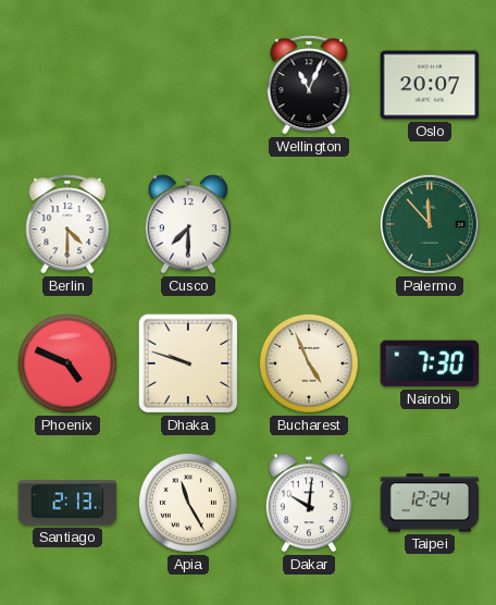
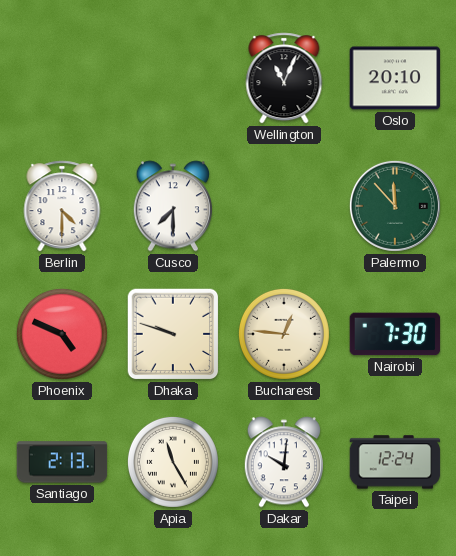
Oslo: 20:07 -> 20:10 (395, 78)
Bucharest: 4:56 -> 12:46 (284, 334)
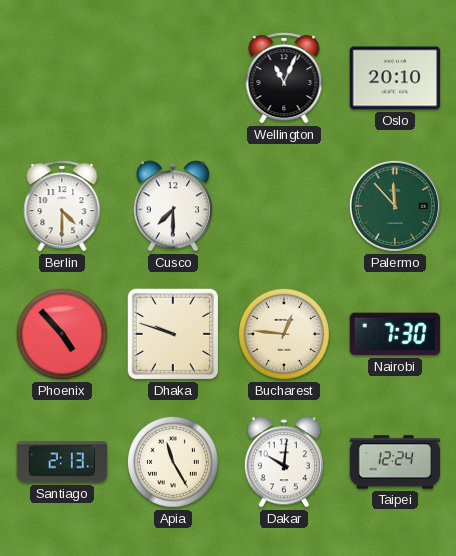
Phoenix: 4:49 -> 4:53 (62, 334)
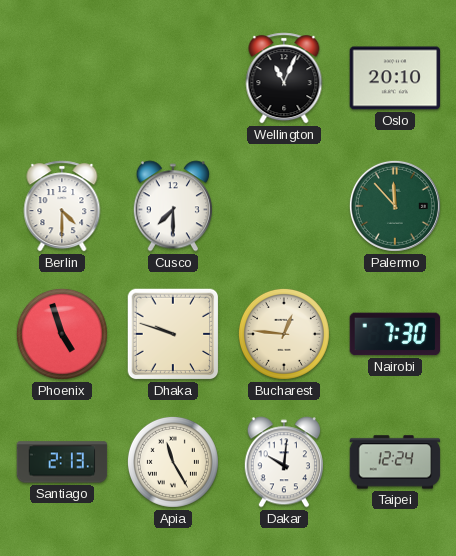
Phoenix: 4:53 -> 4:57 (62, 334)
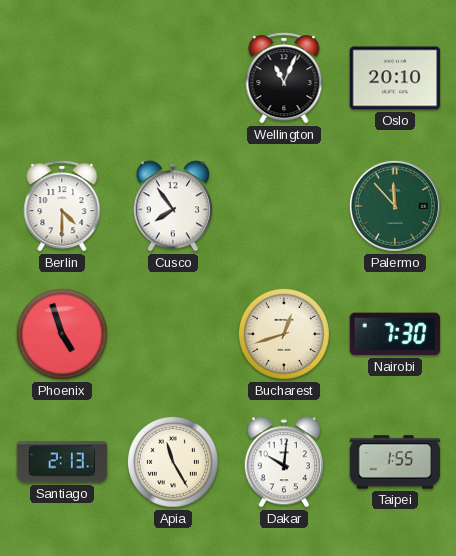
Cusco: 7:30 -> 7:54 (173, 206)
Dhaka: 9:48 -> none (173, 334)
Bucharest: 12:46 -> 12:42 (284, 334)
Taipei: 12:24 -> 1:55 (395, 462)
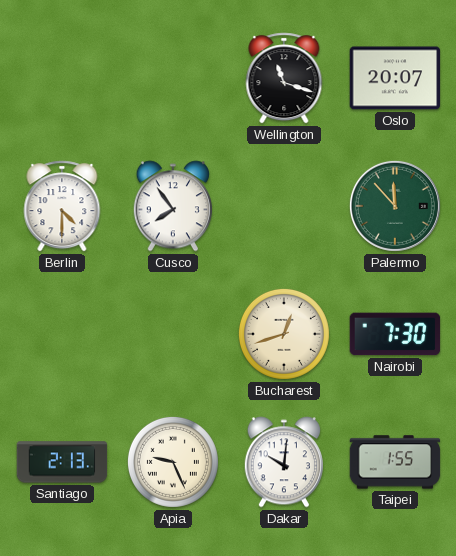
Wellington: 11:04 -> 11:18 (284, 78)
Oslo: 20:10 -> 20:07 (395, 78)
Phoenix: 4:57 -> none (62, 334)
Apia: 11:25 -> 9:26 (173, 462)
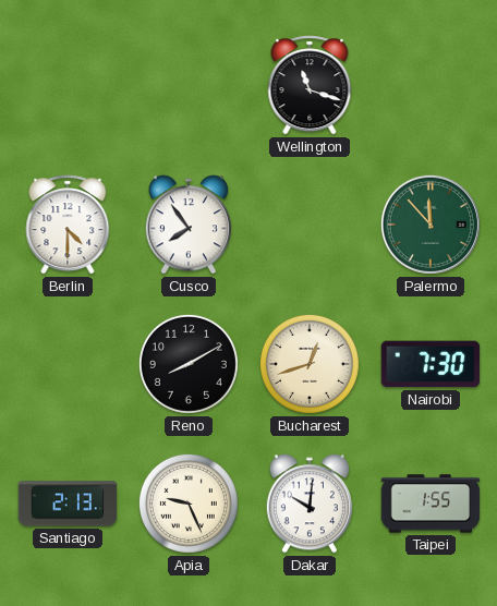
Oslo: 20:07 -> none (395, 78)
Reno: none -> 8:10 (189, 364)
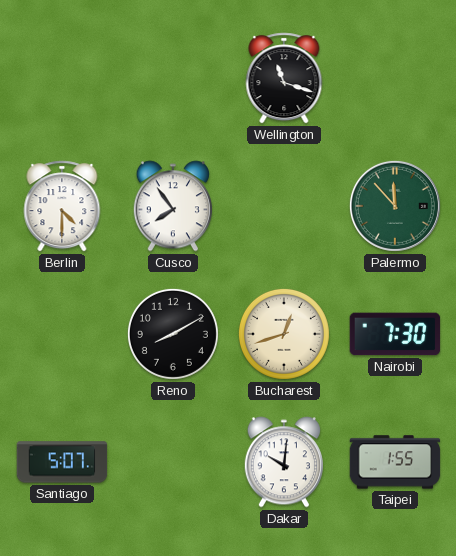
Santiago: 2:13 -> 5:07 (62, 462)
Apia: 9:26 -> none (189, 504)
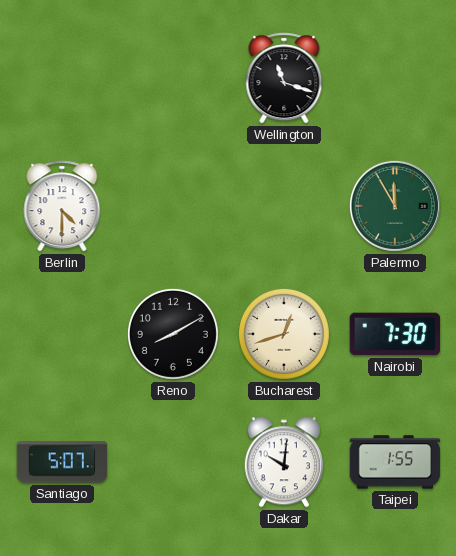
Cusco: 7:54 -> none (173, 206)
Palermo: 11:53 -> 11:55 (395, 206)
